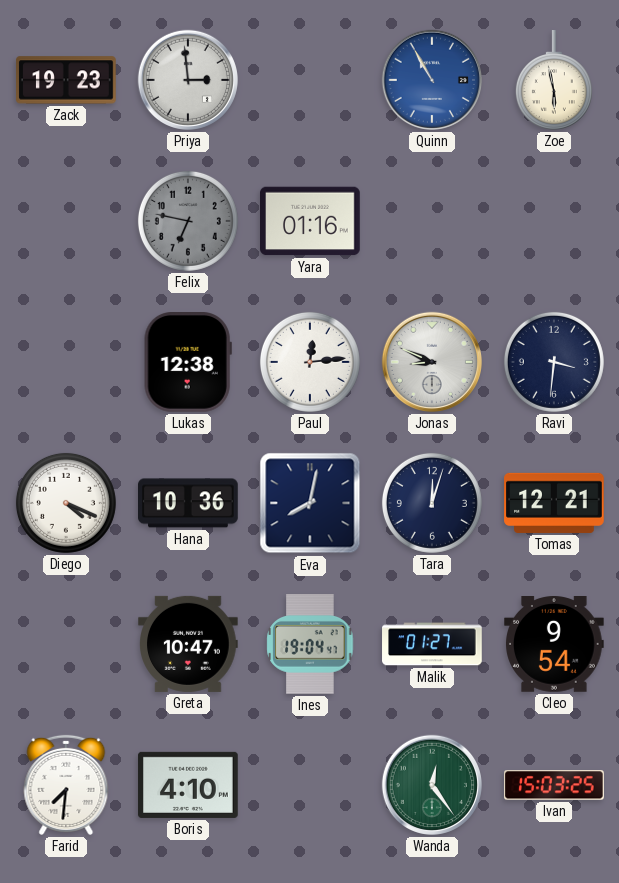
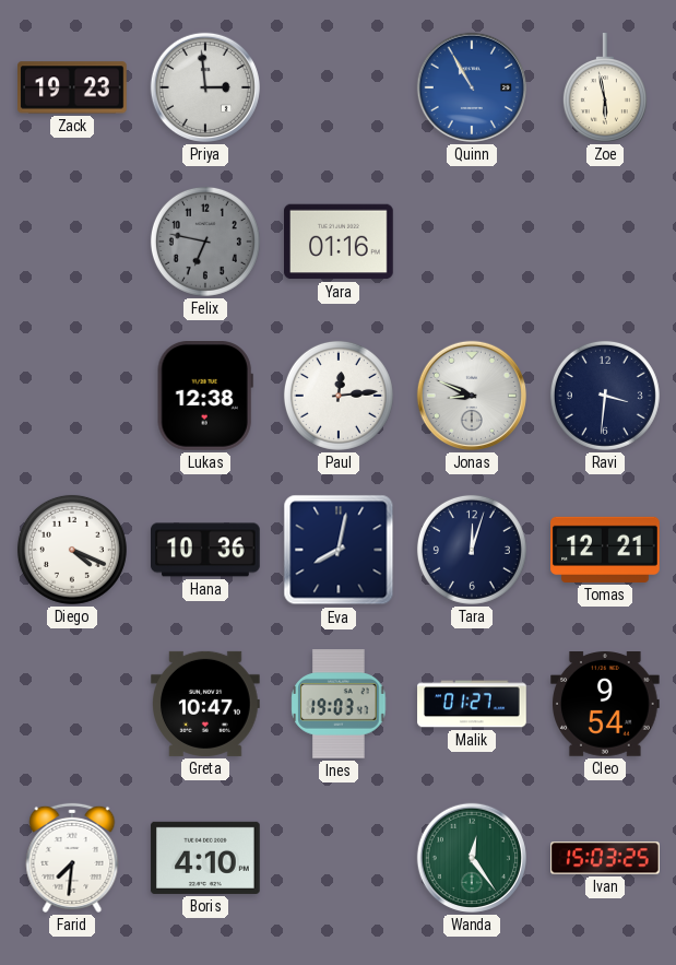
Ines: 19:04 -> 19:03 (339, 704)
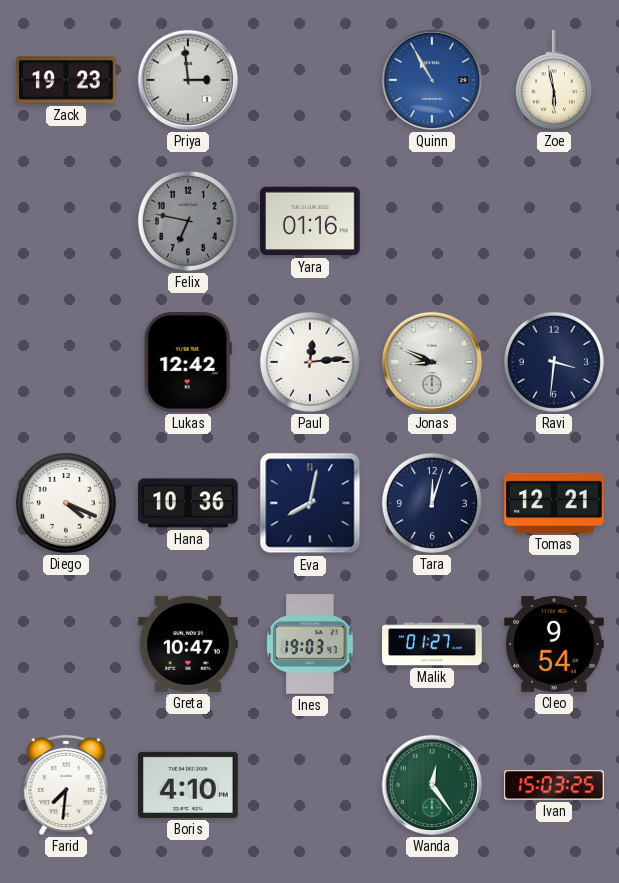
Lukas: 12:38 -> 12:42 (188, 363)
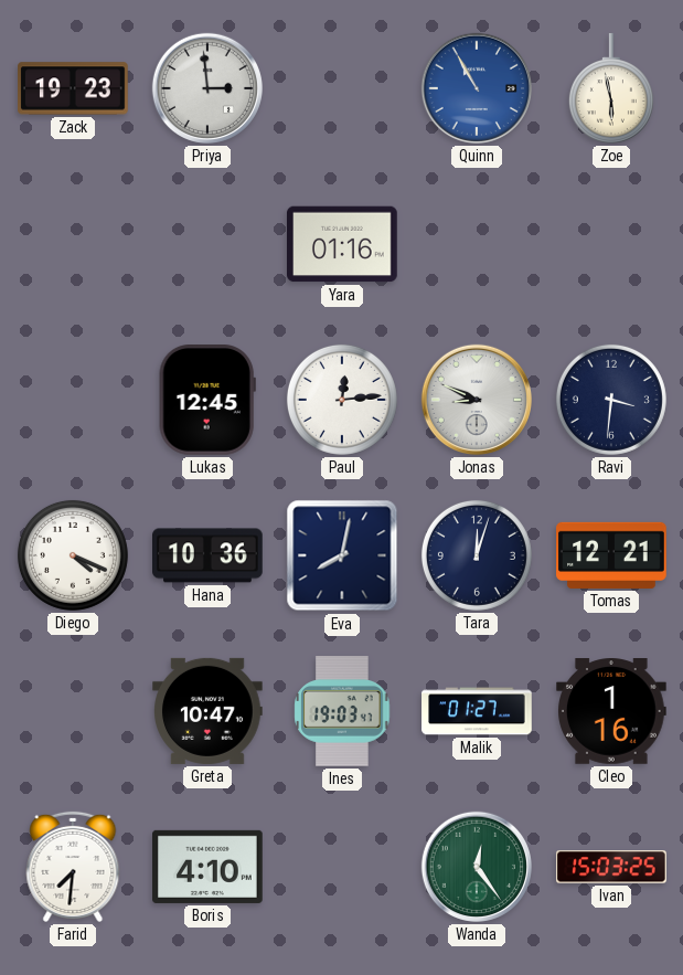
Felix: 6:47 -> none (188, 221)
Lukas: 12:42 -> 12:45 (207, 401)
Cleo: 9:54 -> 1:16 (612, 712)
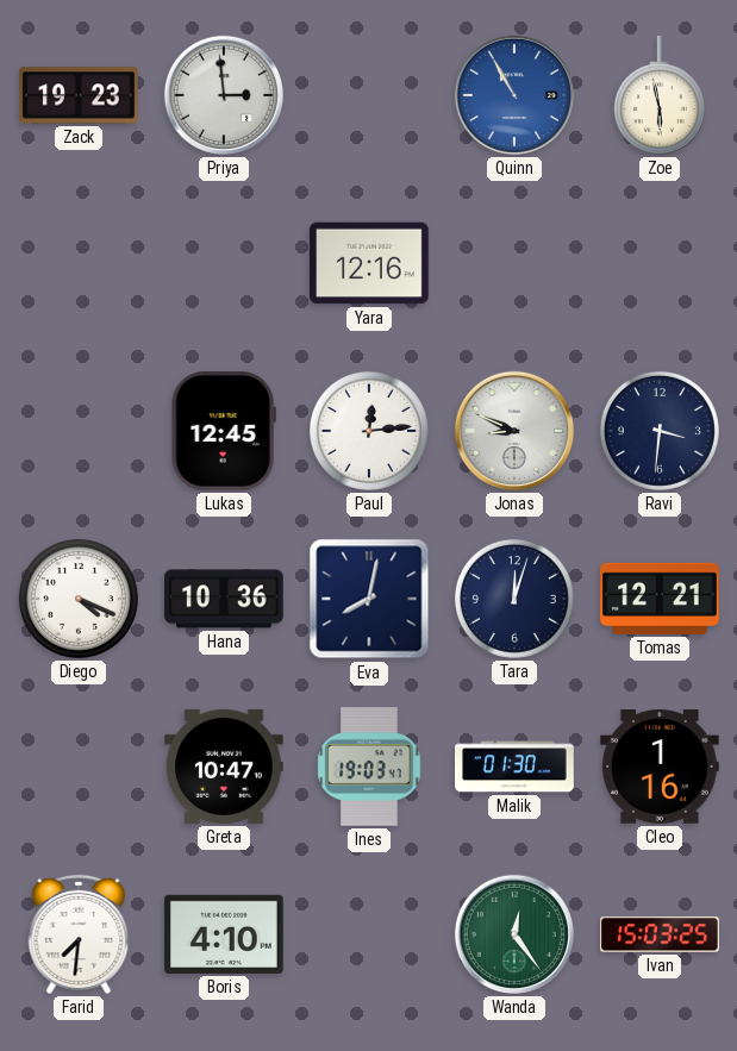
Yara: 01:16 -> 12:16 (369, 263)
Malik: 01:27 -> 01:30 (514, 767)
